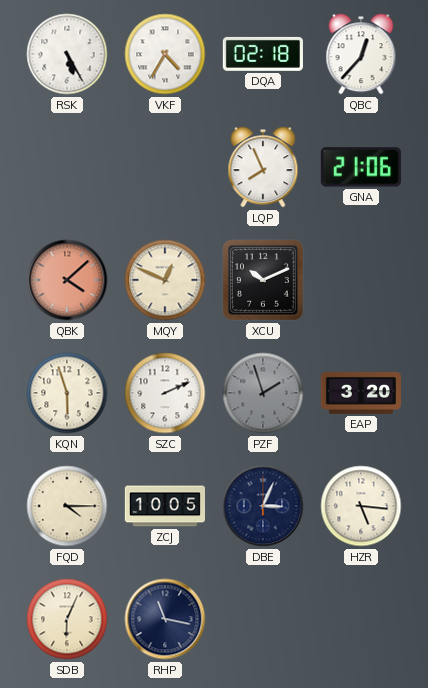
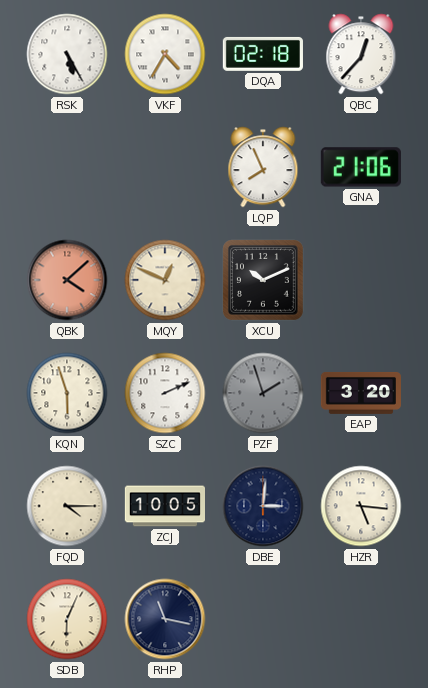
DBE: 3:04 -> 3:01 (263, 506)
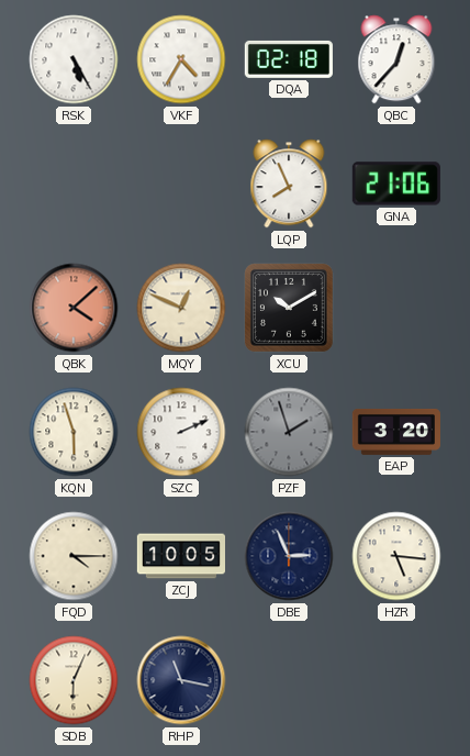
XCU: 10:11 -> 10:10 (290, 309)
DBE: 3:01 -> 2:56 (289, 556)
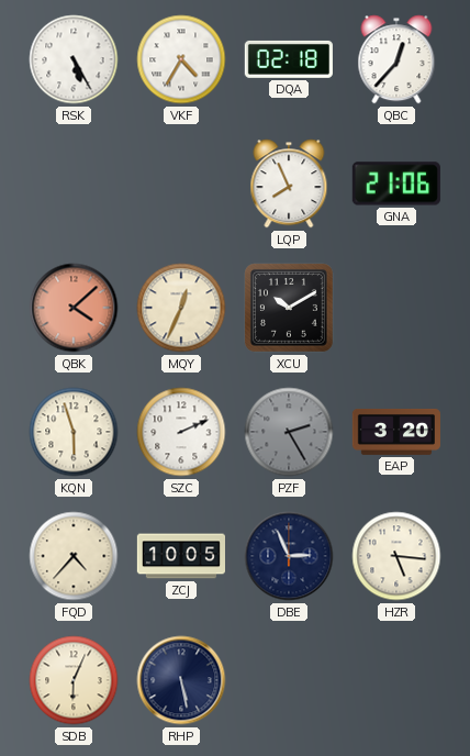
MQY: 12:49 -> 12:34 (181, 308)
PZF: 1:57 -> 2:25 (289, 432)
FQD: 4:15 -> 4:37 (74, 556)
RHP: 11:17 -> 5:28 (181, 680)
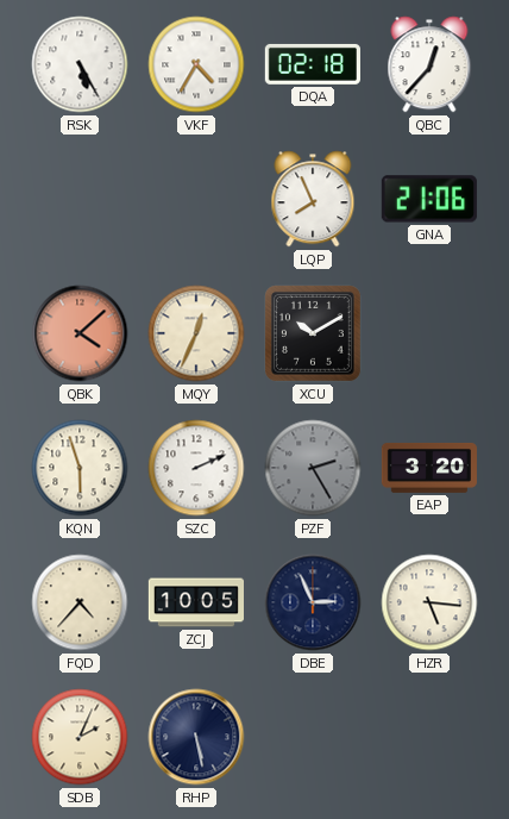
SDB: 6:04 -> 2:04 (80, 737)
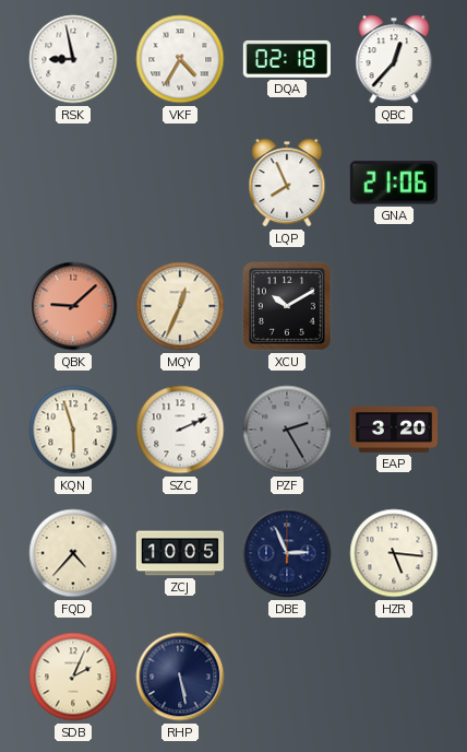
RSK: 5:25 -> 8:58 (73, 59)
QBK: 4:08 -> 9:08 (73, 306)
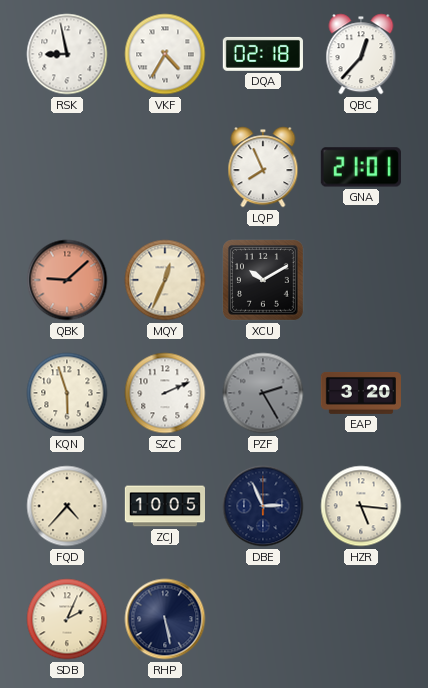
GNA: 21:06 -> 21:01 (361, 167)
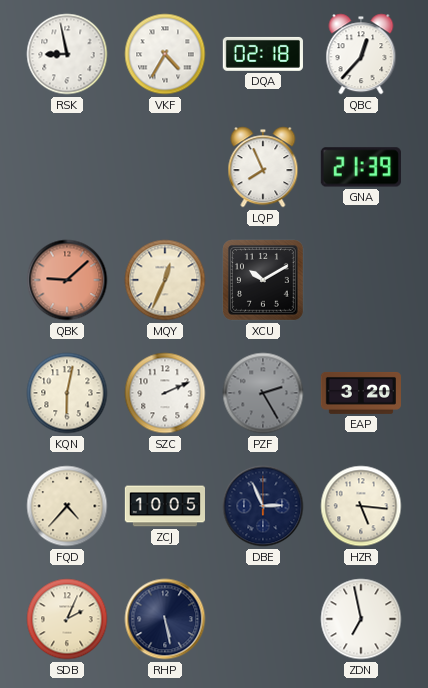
GNA: 21:01 -> 21:39 (361, 167)
KQN: 5:57 -> 6:02 (67, 393)
ZDN: none -> 6:58 (361, 619)
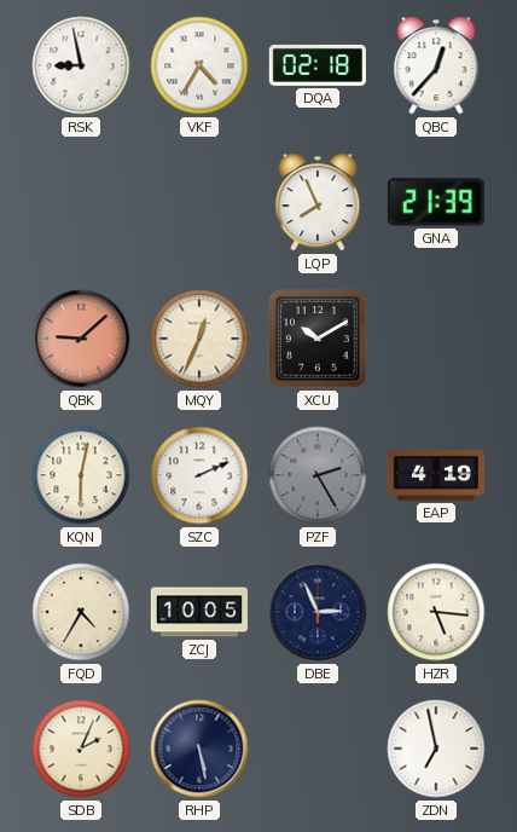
EAP: 3:20 -> 4:19 (435, 475)
FQD: 4:37 -> 4:35 (81, 612)
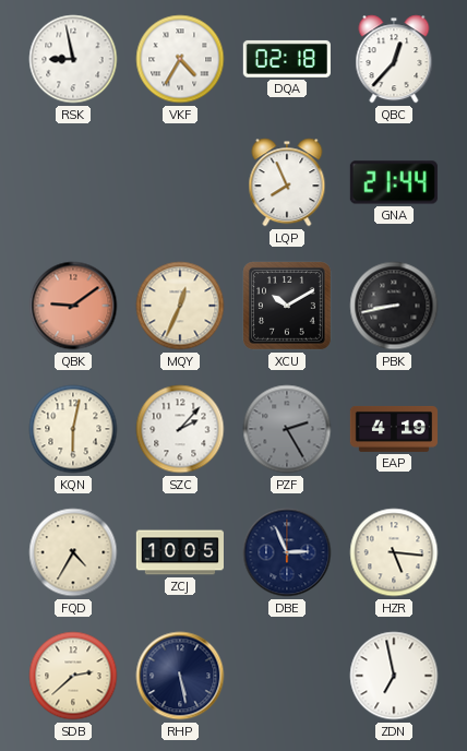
GNA: 21:39 -> 21:44 (394, 182)
QBK: 9:08 -> 9:09 (73, 306)
PBK: none -> 8:43 (394, 306)
SZC: 2:11 -> 2:07 (180, 429)
SDB: 2:04 -> 2:38 (73, 676)
